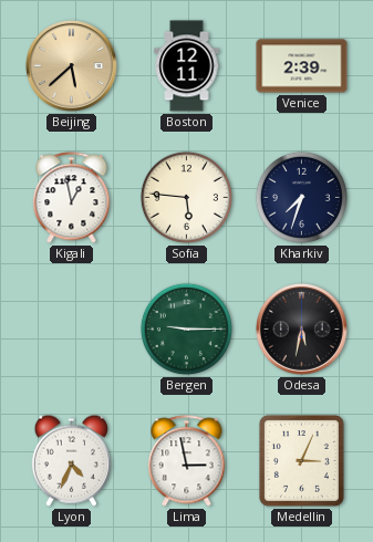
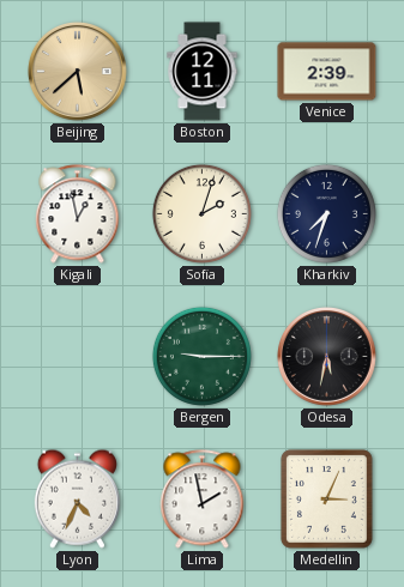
Sofia: 5:46 -> 2:03 (201, 213)
Lima: 2:58 -> 1:58 (203, 500)
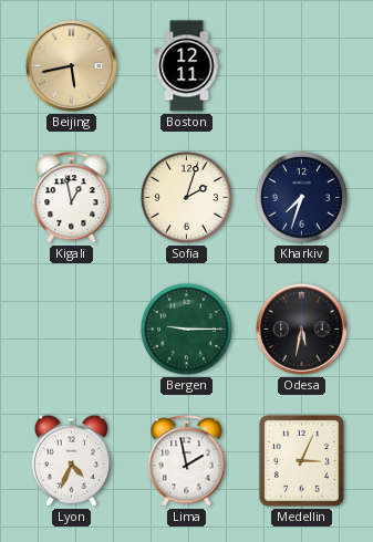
Beijing: 5:38 -> 5:43 (72, 66)
Venice: 2:39 -> none (327, 72)
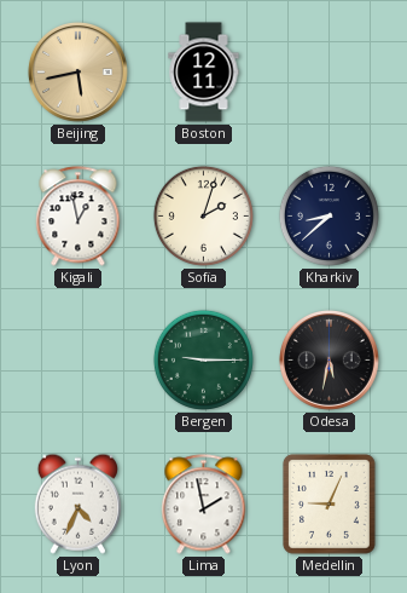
Kharkiv: 7:33 -> 8:38 (328, 215)
Medellin: 3:04 -> 9:04 (328, 503)
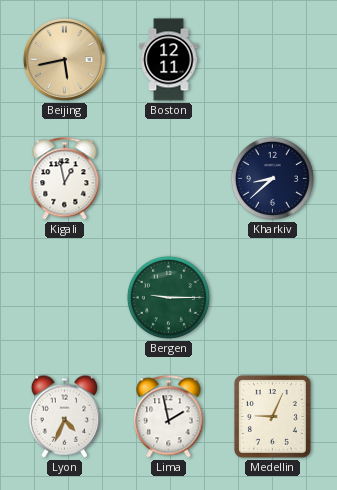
Sofia: 2:03 -> none (203, 215)
Odesa: 5:32 -> none (330, 361)
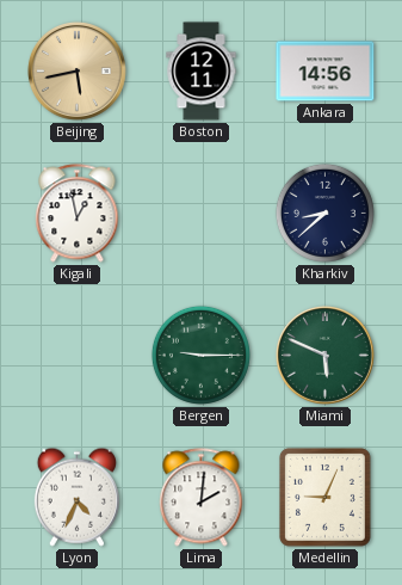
Ankara: none -> 14:56 (326, 72)
Miami: none -> 5:49 (326, 356)
Lima: 1:58 -> 2:01 (202, 498)
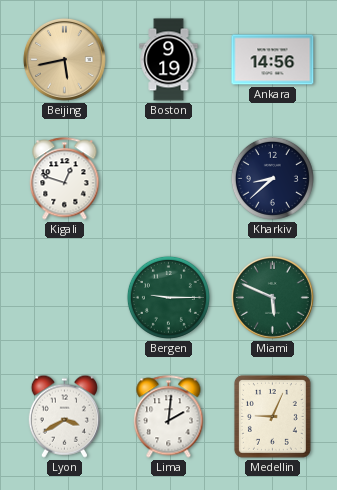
Boston: 12:11 -> 9:19 (169, 60)
Kigali: 12:58 -> 12:48 (65, 179)
Lyon: 4:34 -> 3:40 (64, 416)
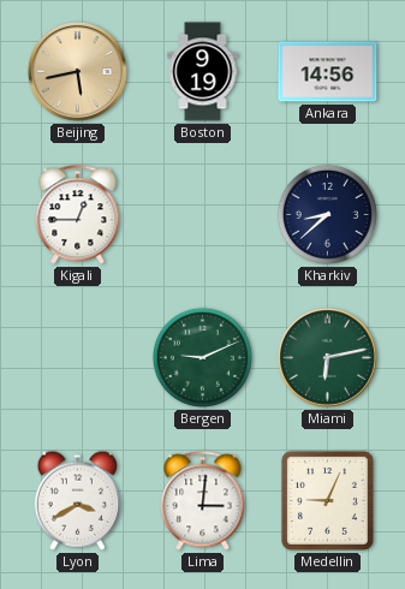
Kigali: 12:48 -> 12:45 (78, 215)
Bergen: 9:15 -> 9:11 (202, 357)
Miami: 5:49 -> 6:13 (328, 358)
Lima: 2:01 -> 3:01 (203, 501)
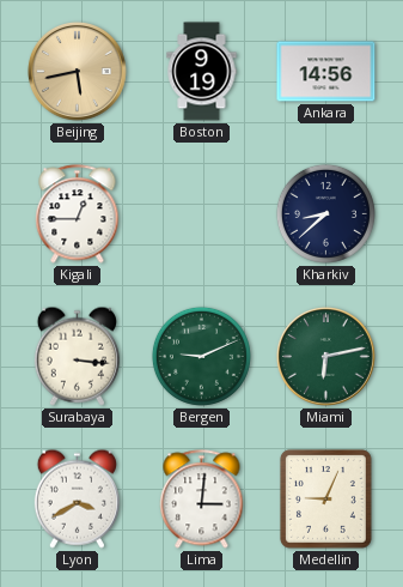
Surabaya: none -> 3:16 (77, 356)
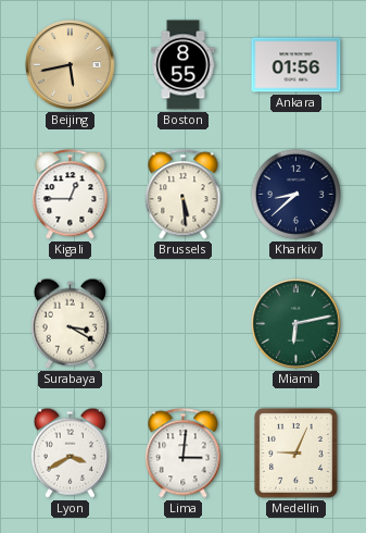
Boston: 9:19 -> 8:55 (184, 65)
Ankara: 14:56 -> 01:56 (296, 65)
Brussels: none -> 5:29 (184, 195)
Surabaya: 3:16 -> 3:20 (70, 323)
Bergen: 9:11 -> none (201, 356)
